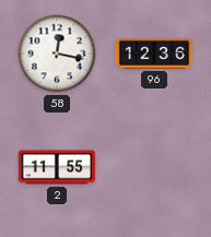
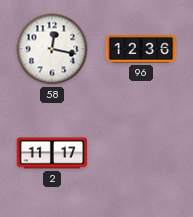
2: 11:55 -> 11:17 (52, 153)
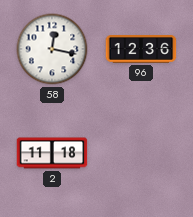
2: 11:17 -> 11:18 (52, 153)
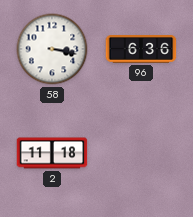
58: 12:17 -> 3:17 (52, 49)
96: 12:36 -> 6:36 (141, 49)
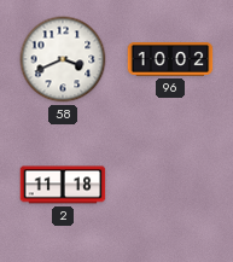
58: 3:17 -> 3:41 (63, 59)
96: 6:36 -> 10:02 (170, 59)
